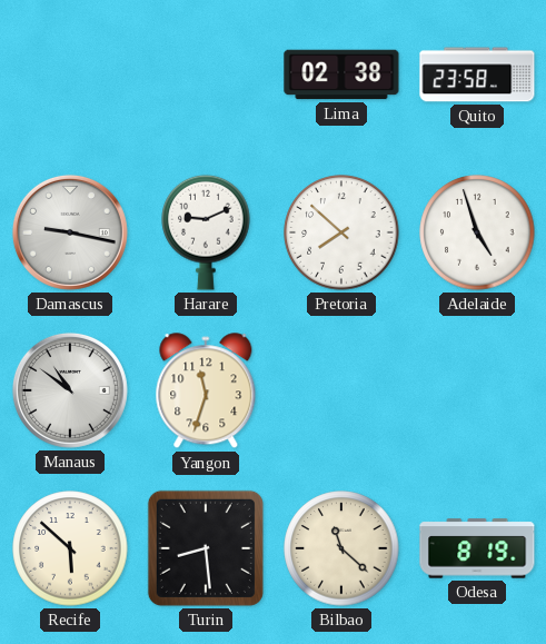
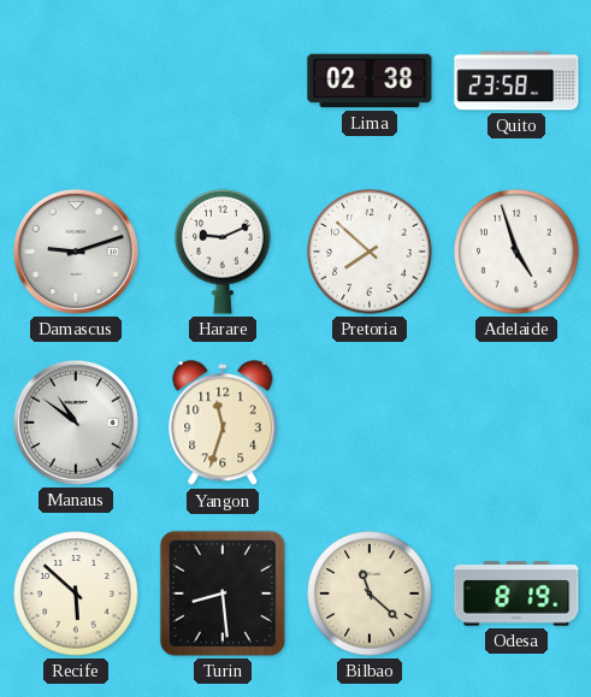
Damascus: 9:17 -> 9:12 (76, 252)
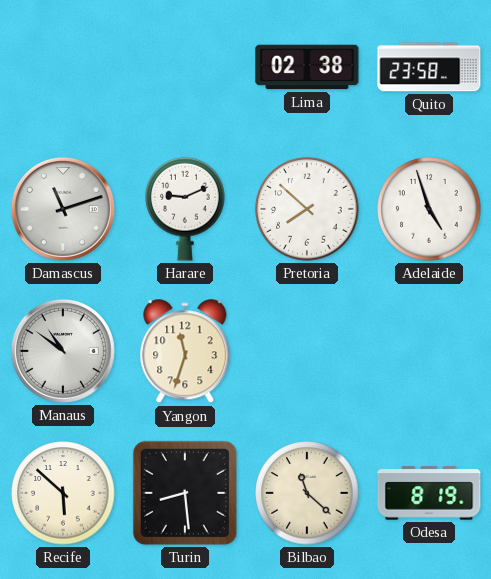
Damascus: 9:12 -> 11:12 (63, 209)
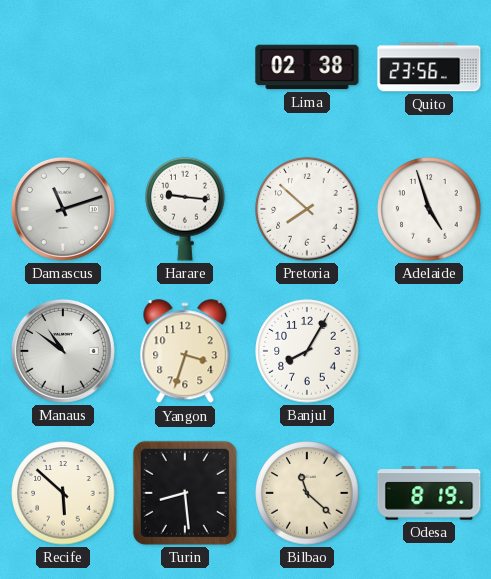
Quito: 23:58 -> 23:56 (429, 67)
Harare: 9:11 -> 9:16 (185, 209)
Yangon: 11:33 -> 3:33 (185, 352)
Banjul: none -> 8:05 (307, 351)
